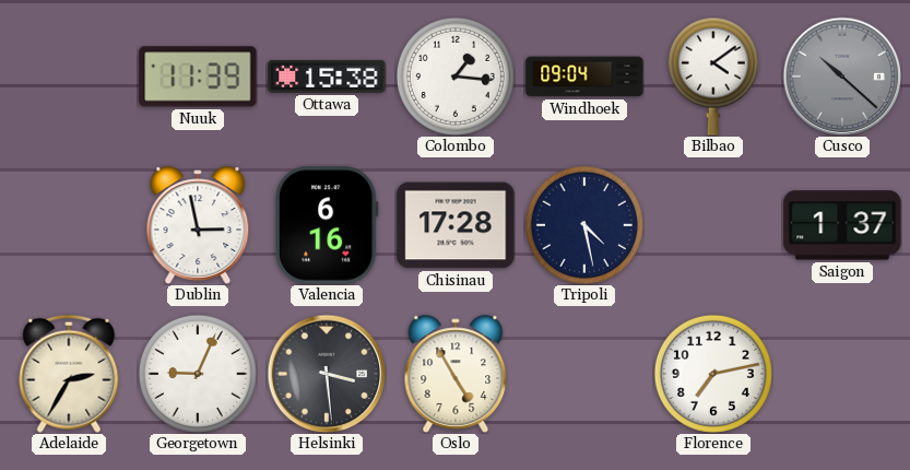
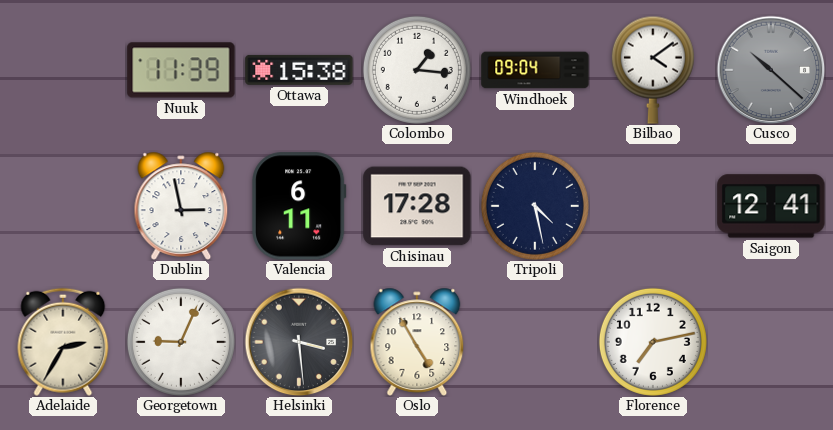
Valencia: 6:16 -> 6:11 (299, 206)
Saigon: 1:37 -> 12:41 (771, 206)
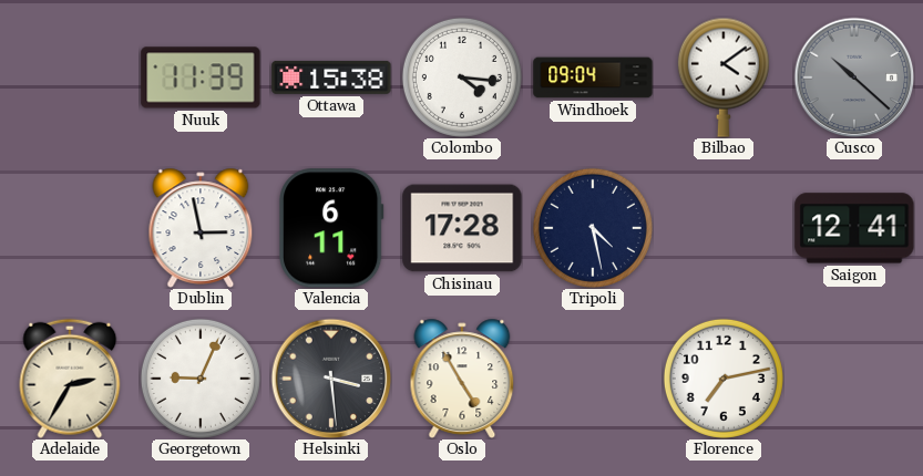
Colombo: 1:16 -> 4:16 (462, 77)
